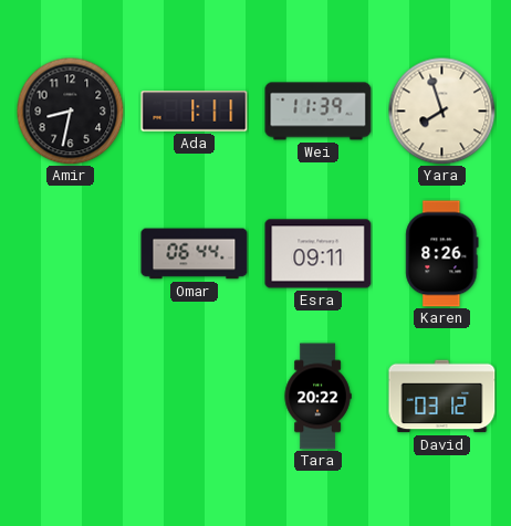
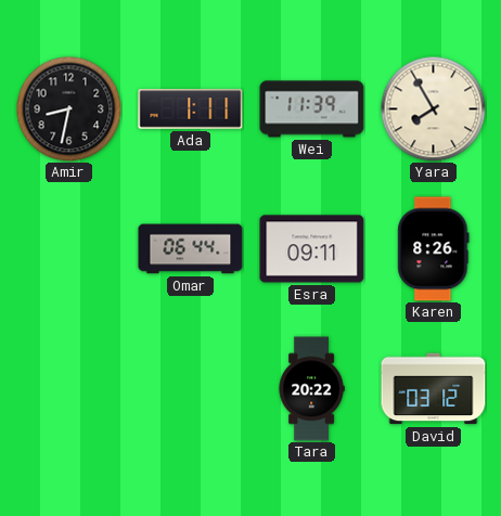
Yara: 7:57 -> 7:55 (433, 108)
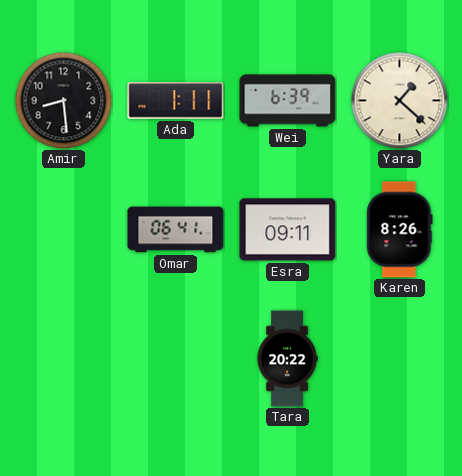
Amir: 8:32 -> 8:29 (63, 100)
Wei: 11:39 -> 6:39 (288, 101)
Yara: 7:55 -> 1:22 (399, 100)
Omar: 06:44 -> 06:41 (176, 230)
David: 03:12 -> none (434, 389)
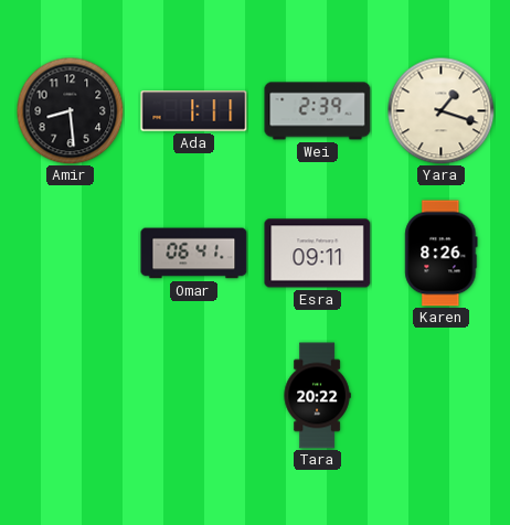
Wei: 6:39 -> 2:39 (318, 111)
Yara: 1:22 -> 1:18 (440, 110)
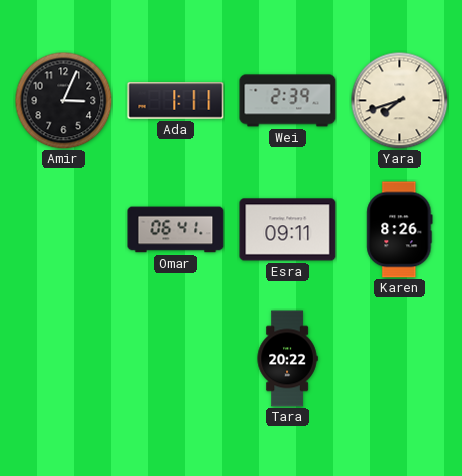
Amir: 8:29 -> 3:04 (63, 100)
Yara: 1:18 -> 7:42 (399, 100)
